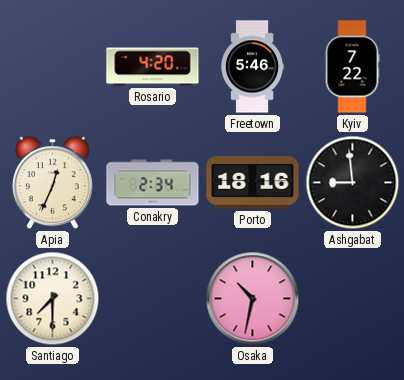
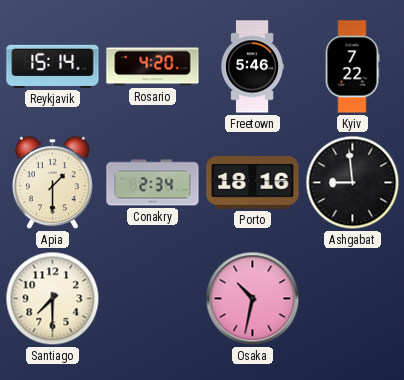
Reykjavik: none -> 15:14 (53, 66)
Apia: 12:34 -> 1:30 (52, 183)
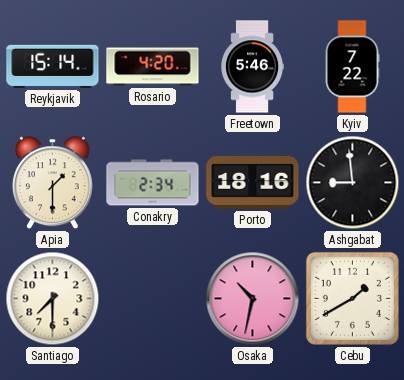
Cebu: none -> 1:40 (352, 298)
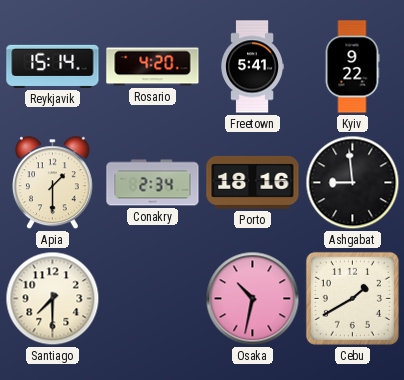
Freetown: 5:46 -> 5:41 (252, 67)
Kyiv: 7:22 -> 9:22 (352, 67)
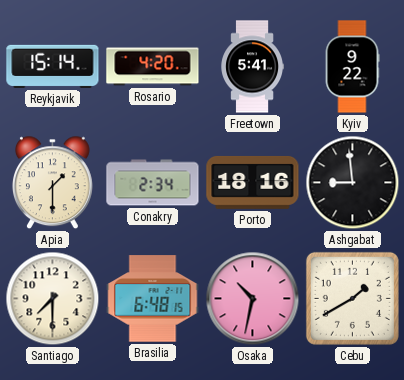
Brasilia: none -> 6:48 (153, 299)
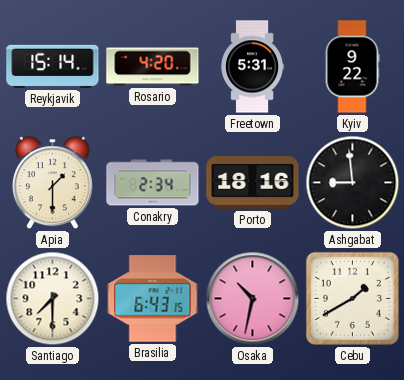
Freetown: 5:41 -> 5:31 (252, 67)
Brasilia: 6:48 -> 6:43 (153, 299)
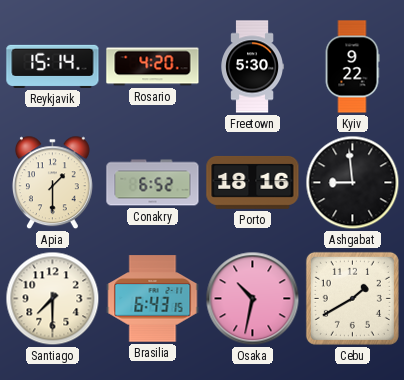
Freetown: 5:31 -> 5:30 (252, 67)
Conakry: 2:34 -> 6:52 (153, 183)
